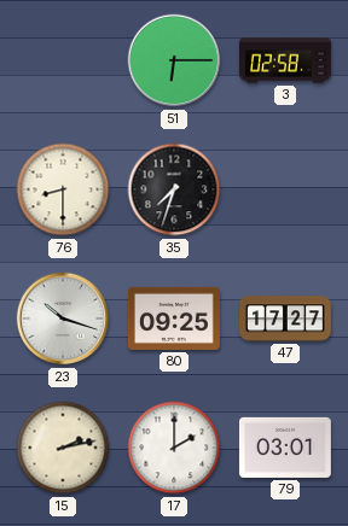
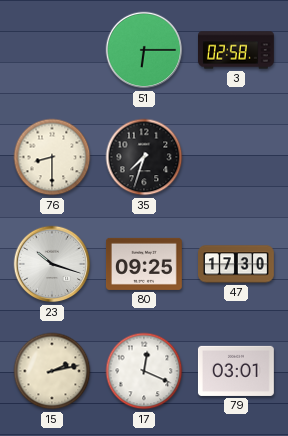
47: 17:27 -> 17:30 (237, 264)
17: 2:00 -> 12:19 (144, 371)
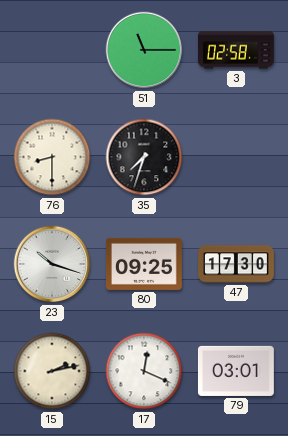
51: 6:15 -> 11:15 (144, 50)
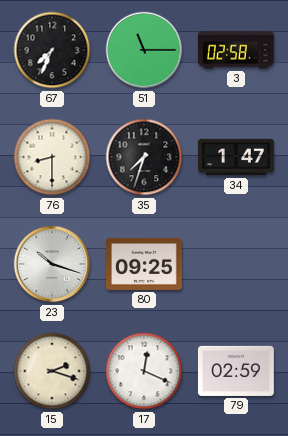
67: none -> 7:34 (52, 50)
34: none -> 1:47 (237, 157)
47: 17:30 -> none (237, 264)
15: 2:13 -> 2:18 (52, 371)
79: 03:01 -> 02:59 (236, 371)
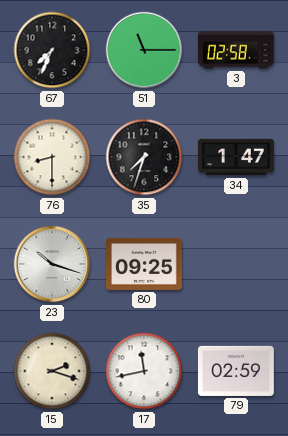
17: 12:19 -> 11:43 (144, 371)
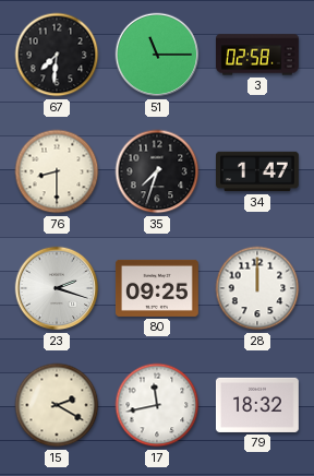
67: 7:34 -> 7:31 (57, 55)
23: 10:18 -> 2:18 (57, 288)
28: none -> 12:00 (257, 288)
15: 2:18 -> 2:20 (57, 405)
79: 02:59 -> 18:32 (257, 405)
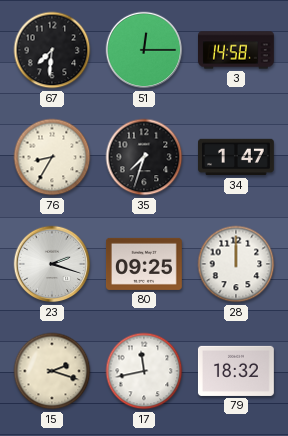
51: 11:15 -> 12:15 (144, 50)
3: 02:58 -> 14:58 (237, 50)
76: 8:30 -> 8:35 (52, 157)
15: 2:20 -> 2:18 (52, 371)
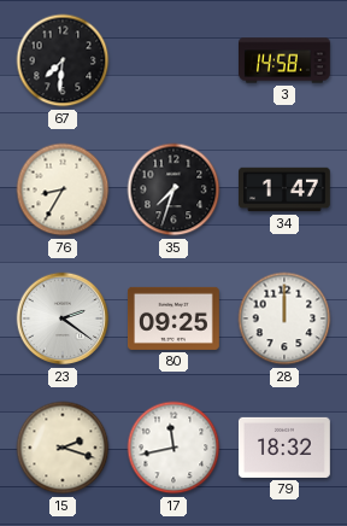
51: 12:15 -> none (144, 50)
23: 2:18 -> 2:21 (63, 318)
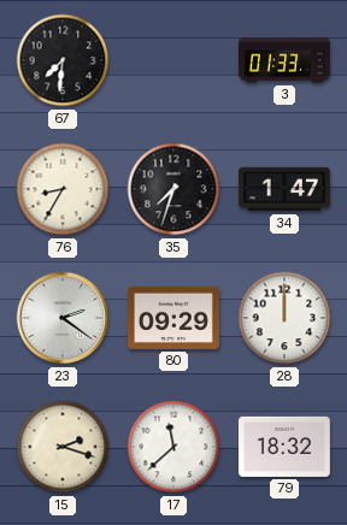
3: 14:58 -> 01:33 (286, 60)
80: 09:25 -> 09:29 (175, 318)
17: 11:43 -> 11:38 (173, 447)
